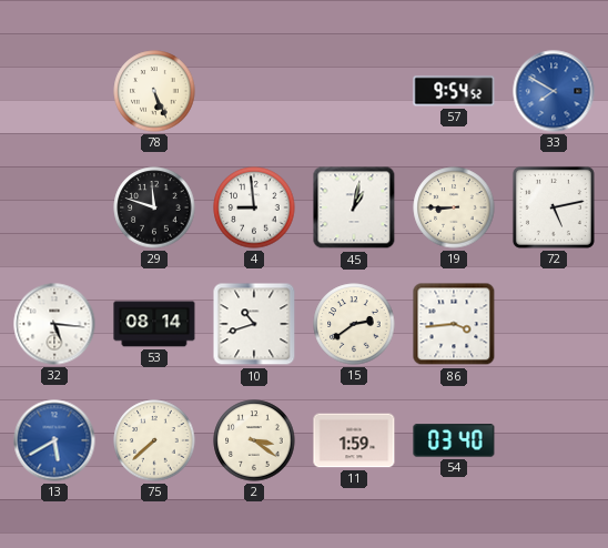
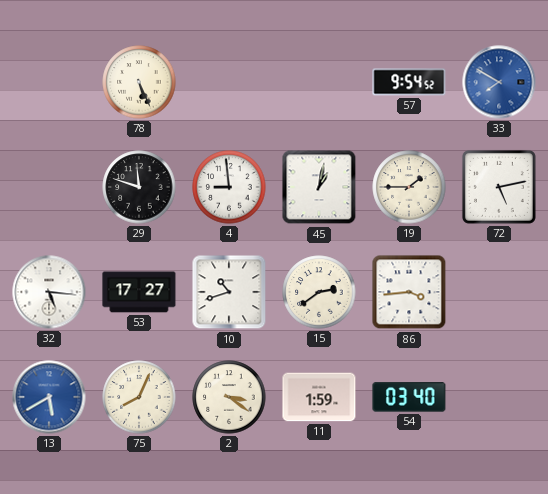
19: 8:45 -> 1:45 (409, 187)
53: 08:14 -> 17:27 (139, 292)
75: 7:38 -> 8:04 (139, 397)
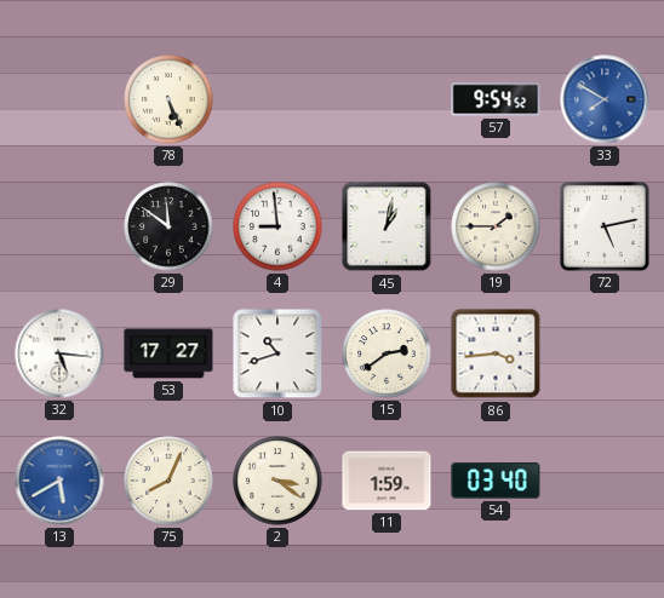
29: 11:48 -> 11:51 (168, 226)
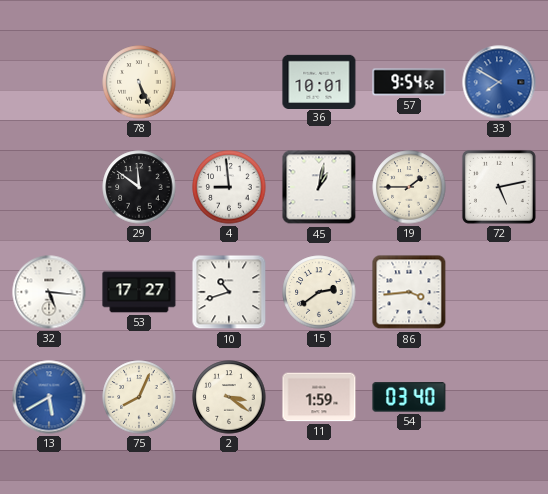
36: none -> 10:01 (319, 81)
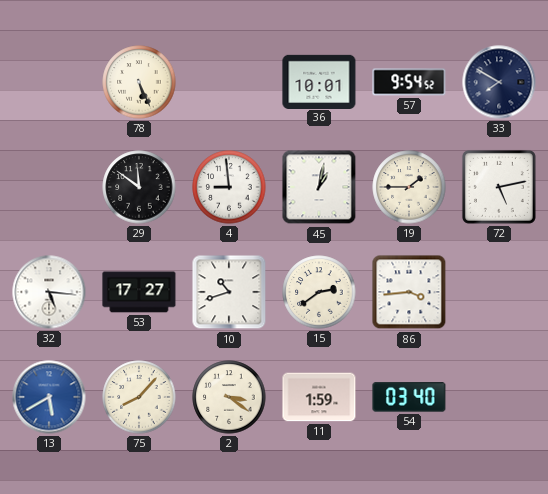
33 dial: blue -> navy (499, 82)
75: 8:04 -> 8:07 (139, 397)
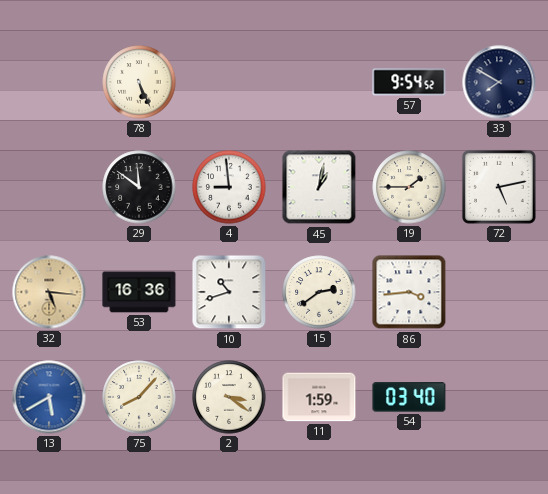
36: 10:01 -> none (319, 81)
32 dial: white -> champagne (49, 292)
53: 17:27 -> 16:36 (139, 292)
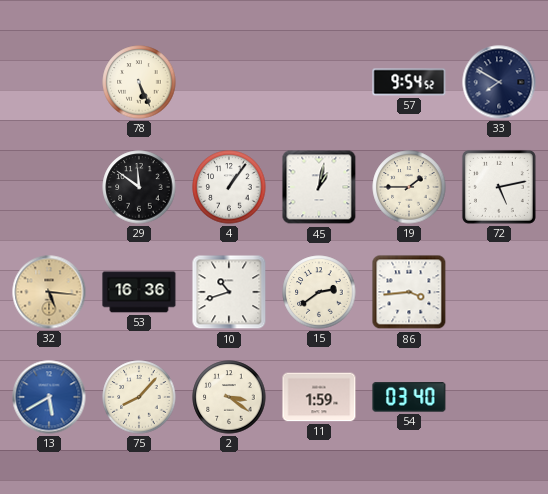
4: 8:59 -> 1:06 (229, 187)
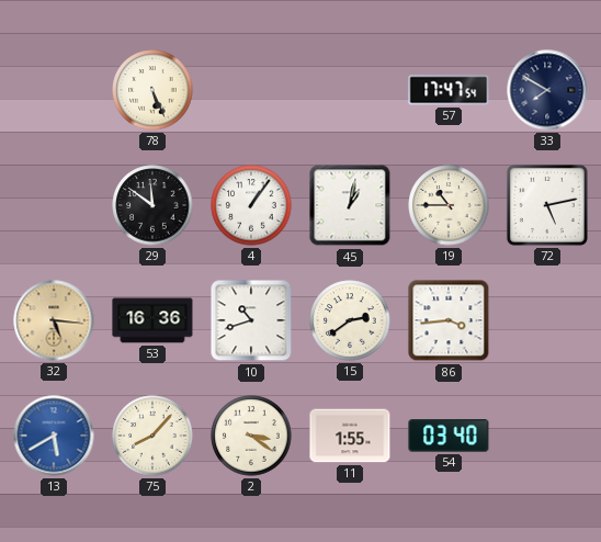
57: 9:54 -> 17:47 (449, 90)
19: 1:45 -> 10:45 (449, 205)
11: 1:59 -> 1:55 (350, 436)
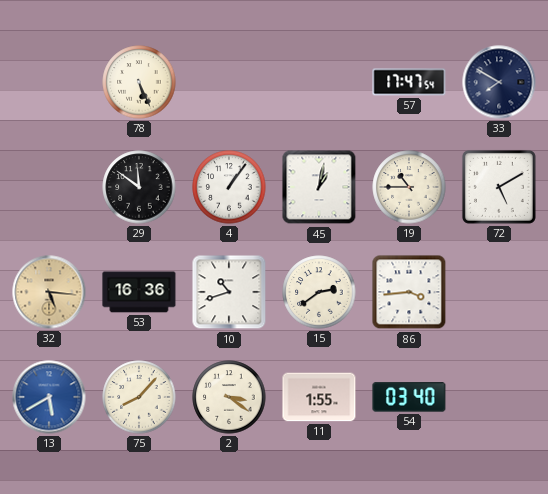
72: 5:13 -> 5:10 (499, 187)
